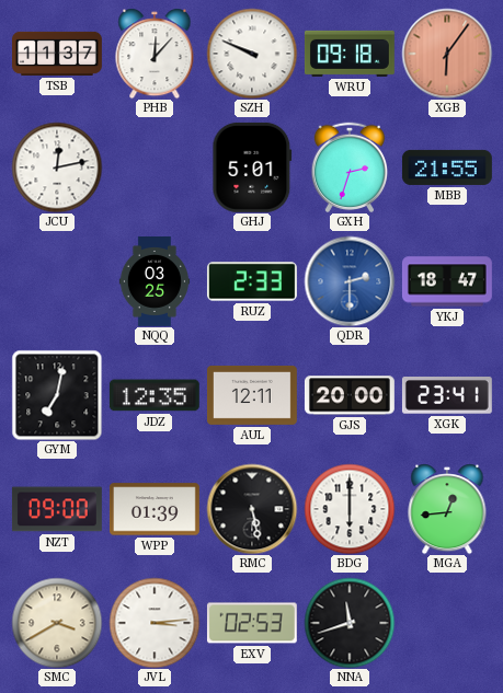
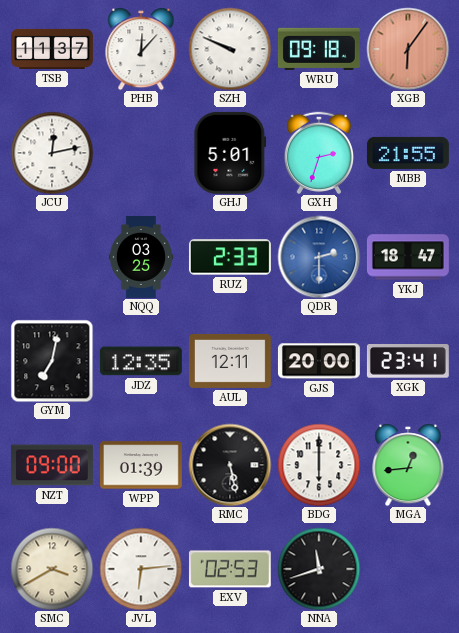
JVL: 3:14 -> 6:14 (141, 569)
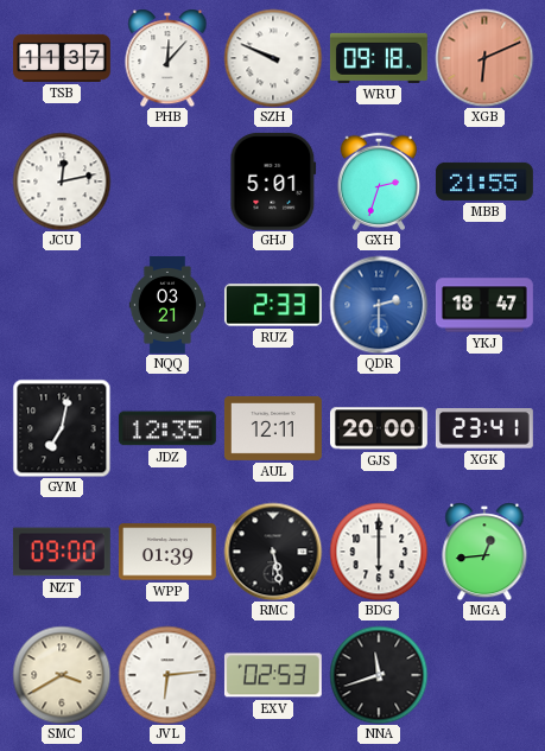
XGB: 6:06 -> 6:11 (484, 58)
NQQ: 03:25 -> 03:21 (166, 306)
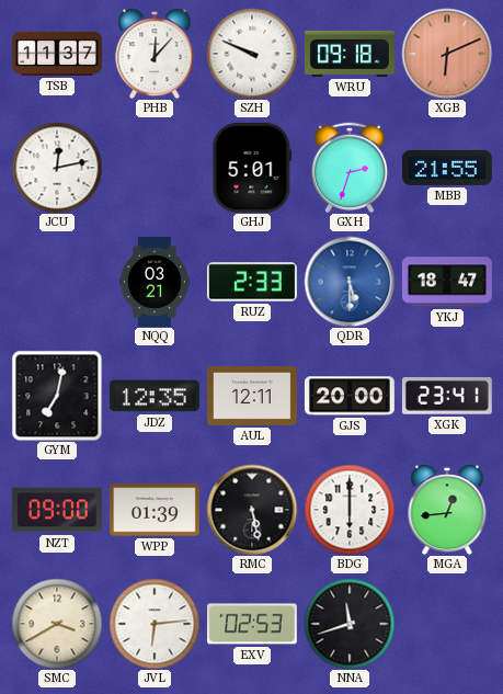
QDR: 2:30 -> 5:30 (350, 282)
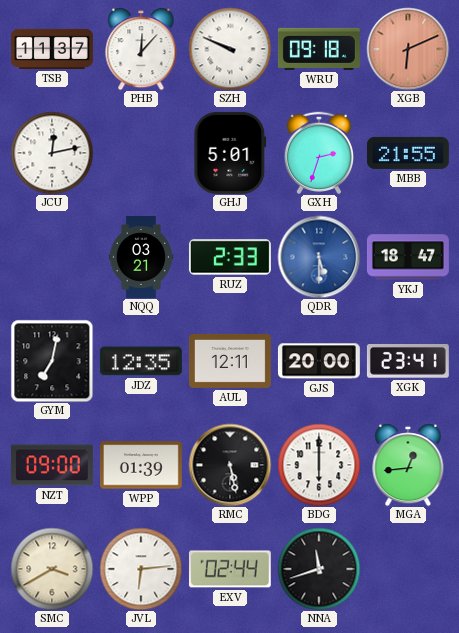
EXV: 02:53 -> 02:44 (230, 569)
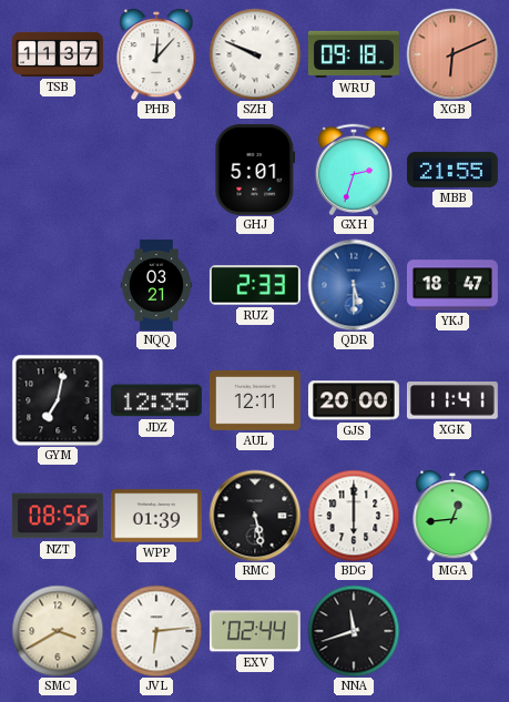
JCU: 12:13 -> none (52, 153)
XGK: 23:41 -> 11:41 (452, 401)
NZT: 09:00 -> 08:56 (58, 516)
